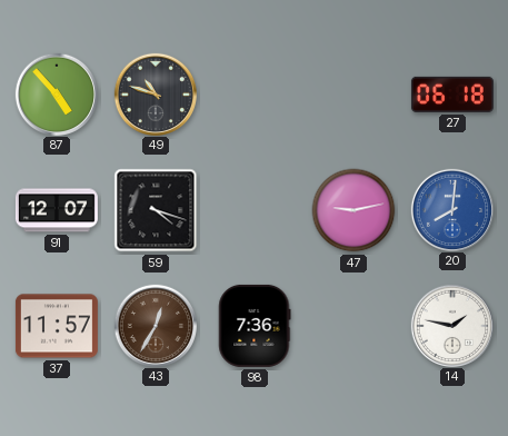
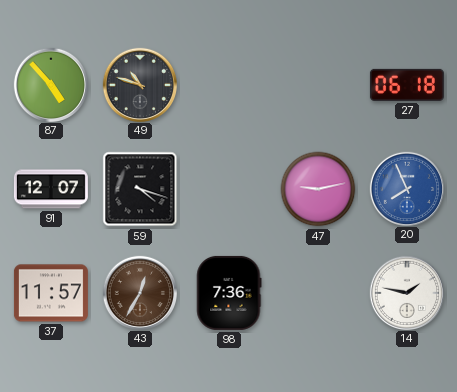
20: 8:01 -> 7:56 (406, 188)
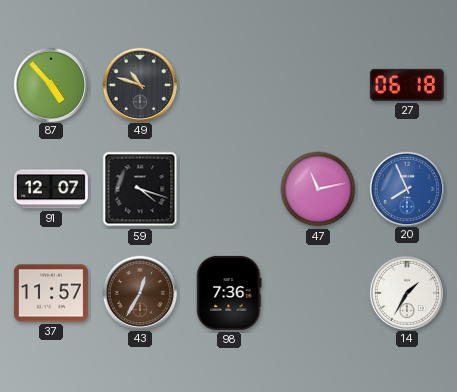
47: 9:13 -> 11:13 (318, 189)
14: 1:47 -> 1:35 (406, 292)
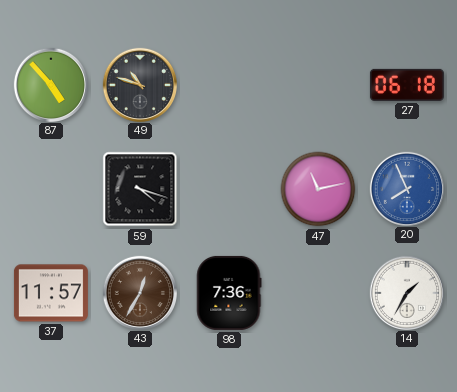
91: 12:07 -> none (51, 189)
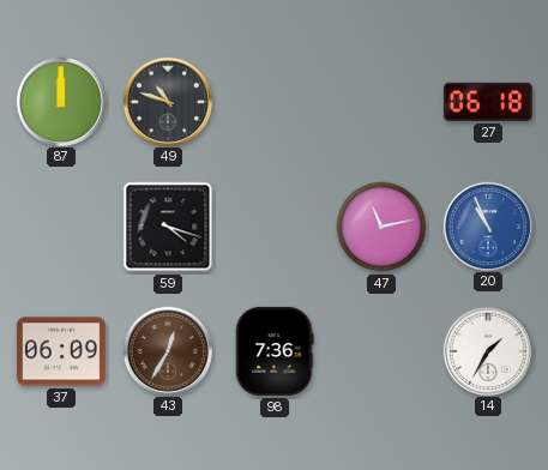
87: 4:53 -> 12:00 (60, 101)
20: 7:56 -> 10:56 (487, 225)
37: 11:57 -> 06:09 (61, 351)
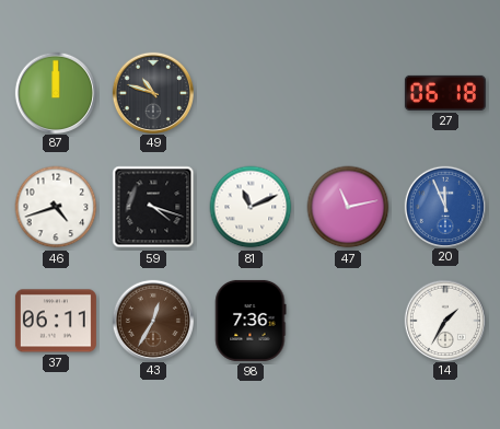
46: none -> 4:42 (56, 207)
81: none -> 11:11 (251, 207)
20: 10:56 -> 11:56 (444, 206)
37: 06:09 -> 06:11 (56, 321)
